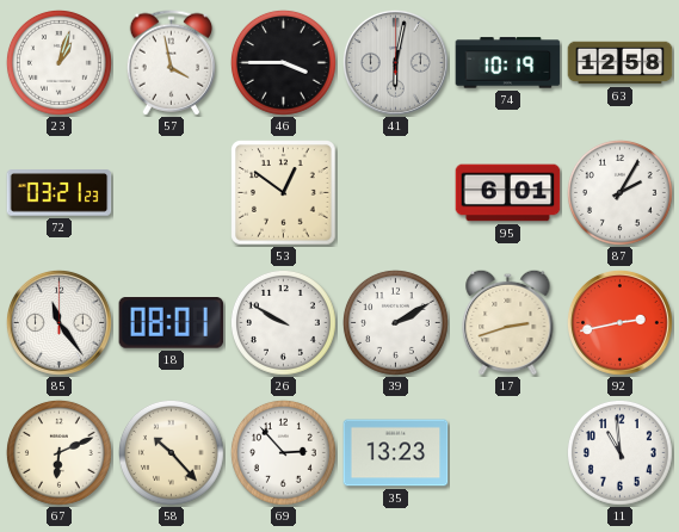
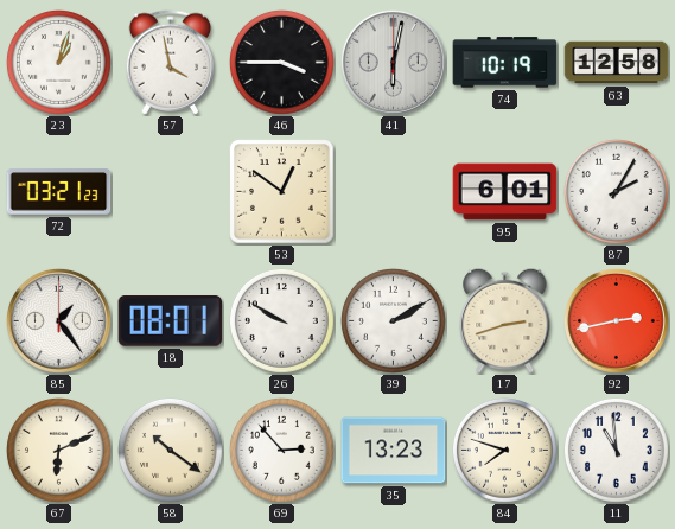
85: 11:24 -> 1:24 (58, 320)
58: 10:23 -> 10:21 (170, 450)
84: none -> 7:48 (504, 450)
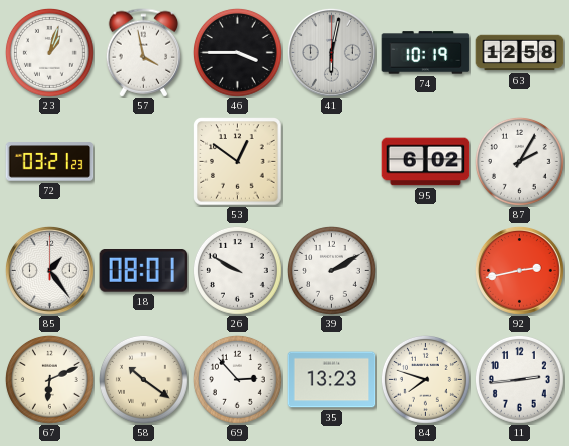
95: 6:01 -> 6:02 (426, 162)
17: 2:42 -> none (505, 320)
11: 10:59 -> 2:44 (519, 379)
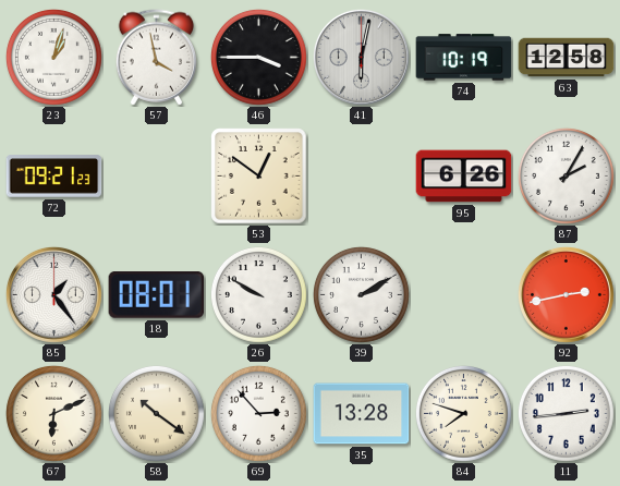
72: 03:21 -> 09:21 (54, 177)
95: 6:02 -> 6:26 (464, 177)
35: 13:23 -> 13:28 (362, 414)
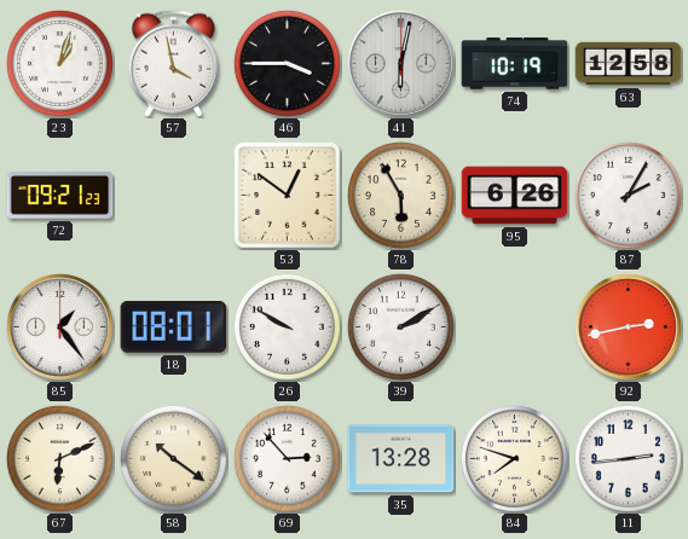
78: none -> 5:55 (400, 195)
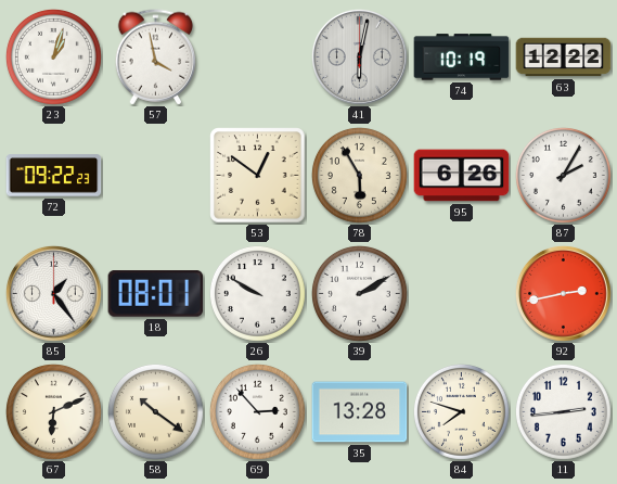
46: 3:45 -> none (287, 63)
63: 12:58 -> 12:22 (564, 58)
72: 09:21 -> 09:22 (54, 176)
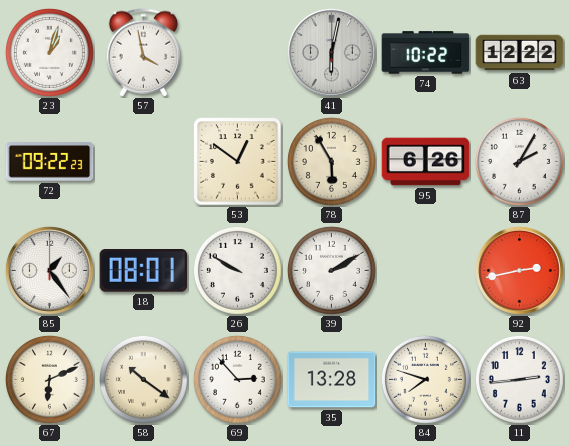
74: 10:19 -> 10:22 (426, 53)
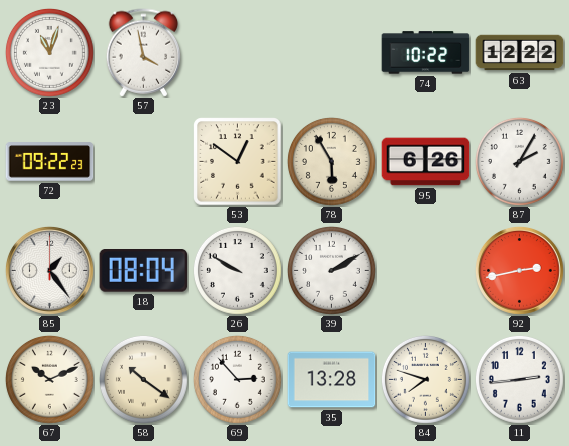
23: 1:03 -> 11:03 (49, 52)
41: 6:02 -> none (331, 52)
18: 08:01 -> 08:04 (144, 271)
67: 6:11 -> 10:11 (49, 379)
